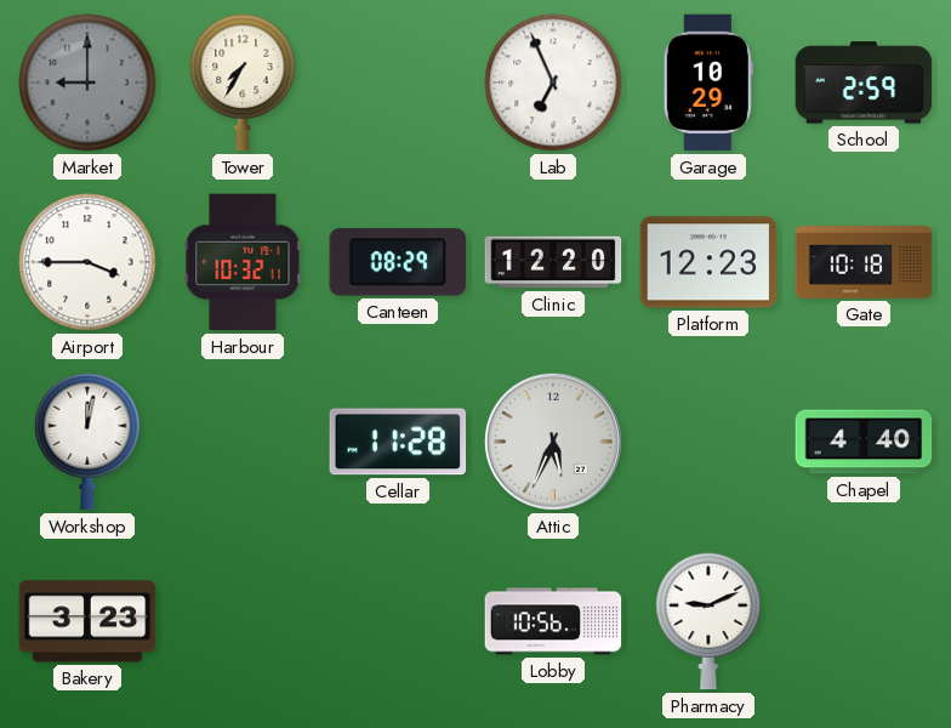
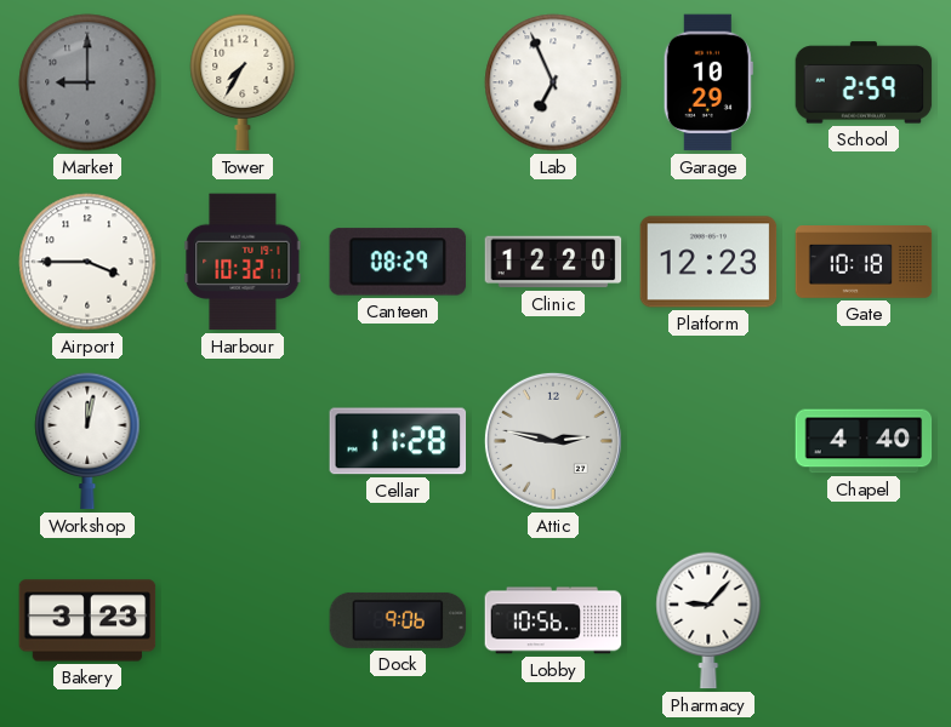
Attic: 5:34 -> 2:47 (553, 441)
Dock: none -> 9:06 (398, 620)
Pharmacy: 9:11 -> 9:07 (708, 620)
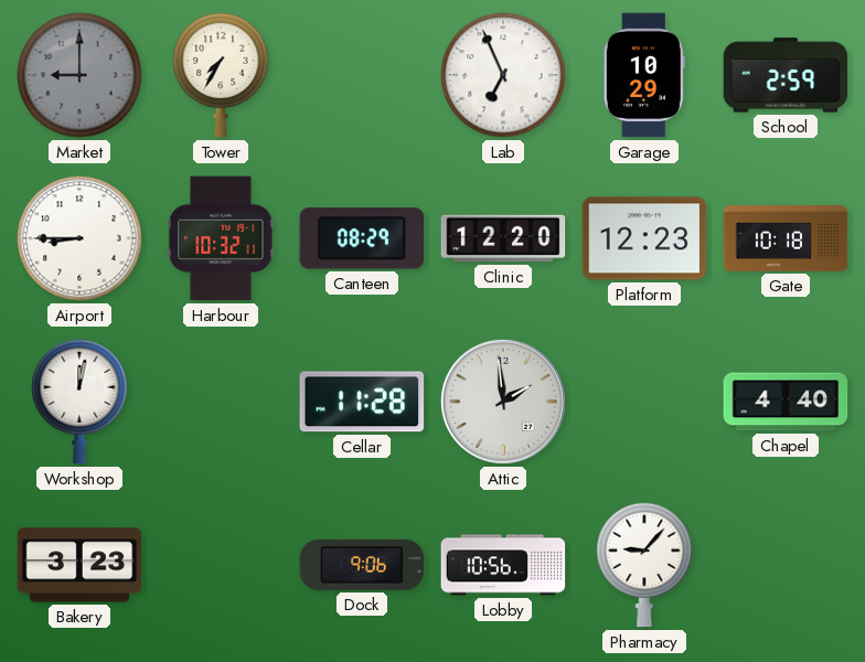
Airport: 3:45 -> 8:45 (79, 238)
Attic: 2:47 -> 1:59 (503, 402)
